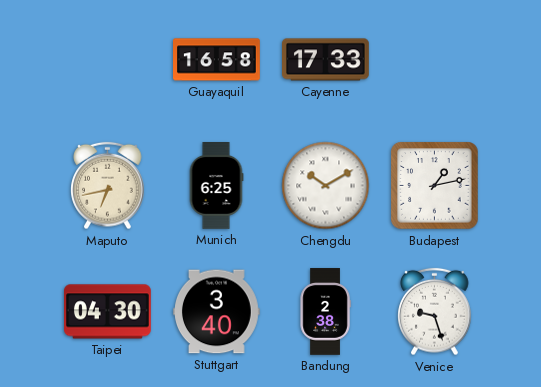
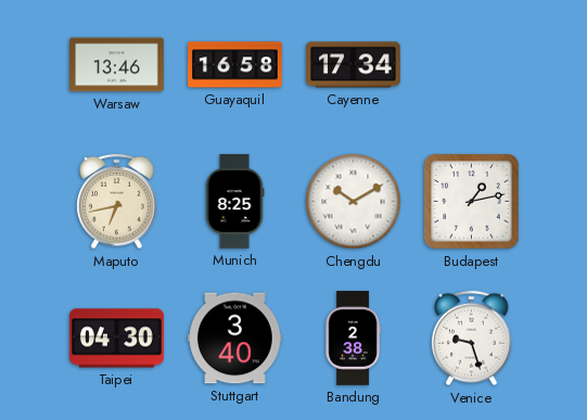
Warsaw: none -> 13:46 (117, 65)
Cayenne: 17:33 -> 17:34 (354, 65)
Munich: 6:25 -> 8:25 (234, 202)
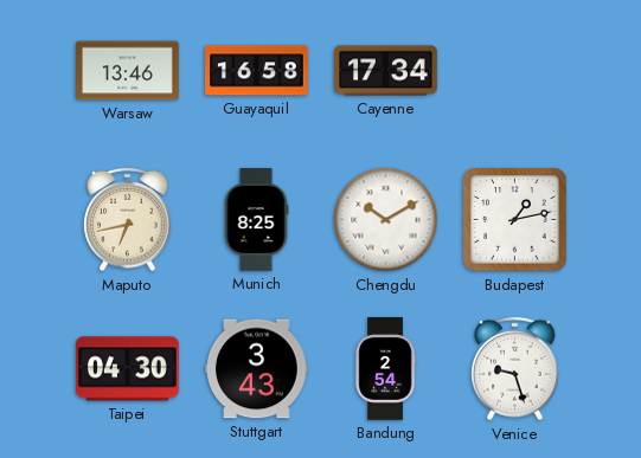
Stuttgart: 3:40 -> 3:43 (257, 369)
Bandung: 2:38 -> 2:54 (385, 369)
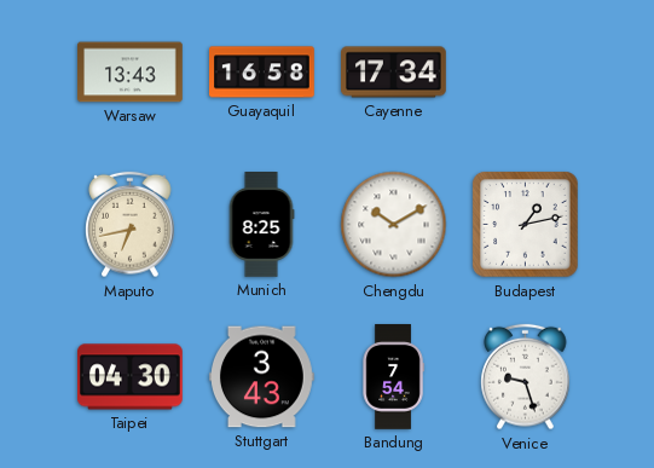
Warsaw: 13:46 -> 13:43 (131, 73)
Bandung: 2:54 -> 7:54 (393, 377)
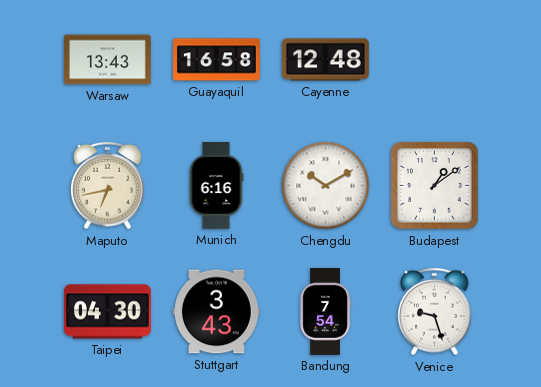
Cayenne: 17:34 -> 12:48 (326, 60)
Munich: 8:25 -> 6:16 (216, 186)
Budapest: 1:13 -> 1:09 (435, 186)
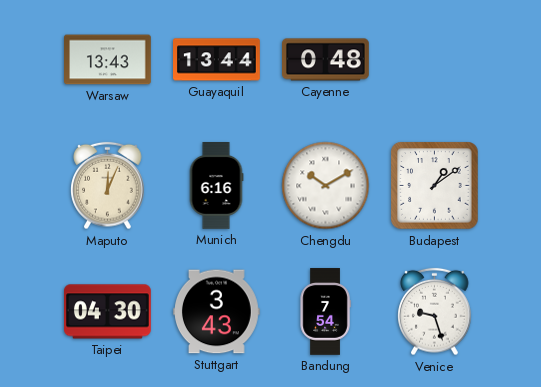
Guayaquil: 16:58 -> 13:44 (217, 60)
Cayenne: 12:48 -> 0:48 (326, 60)
Maputo: 6:43 -> 12:04 (108, 186)
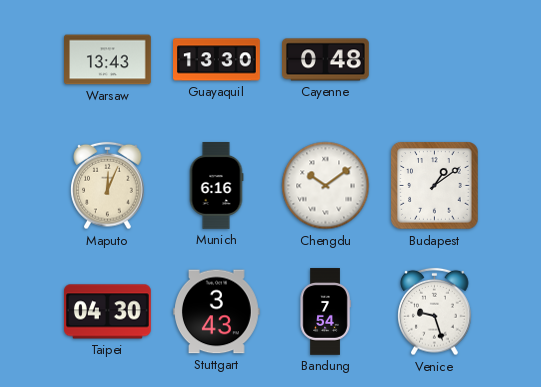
Guayaquil: 13:44 -> 13:30 (217, 60)
Chengdu: 10:10 -> 10:09 (326, 186)
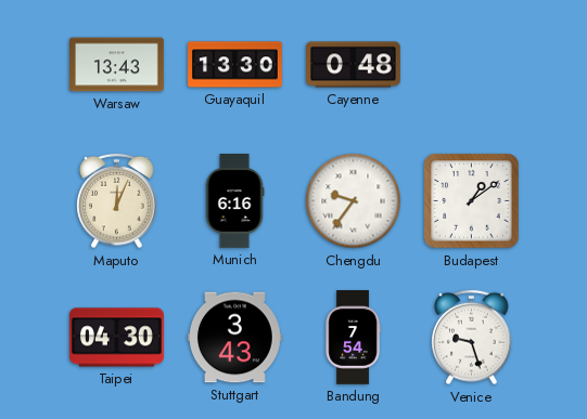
Chengdu: 10:09 -> 9:36 (354, 201)
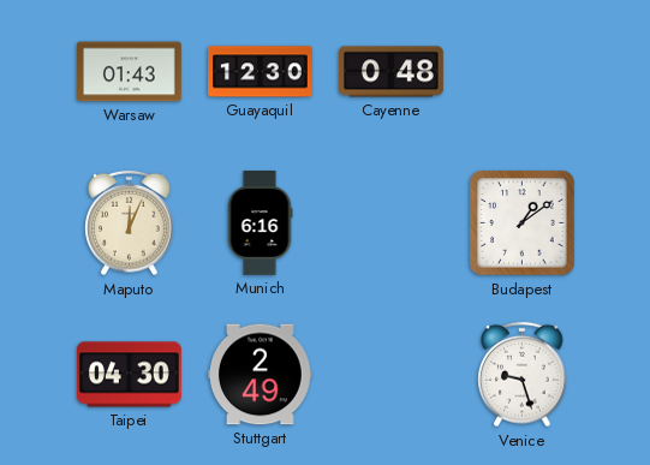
Warsaw: 13:43 -> 01:43 (130, 72)
Guayaquil: 13:30 -> 12:30 (261, 72)
Chengdu: 9:36 -> none (354, 201)
Stuttgart: 3:43 -> 2:49 (261, 375)
Bandung: 7:54 -> none (353, 338)
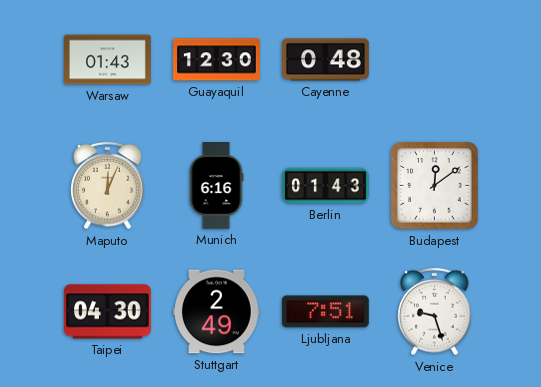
Berlin: none -> 01:43 (326, 186)
Budapest: 1:09 -> 12:09 (435, 186)
Ljubljana: none -> 7:51 (325, 312)
